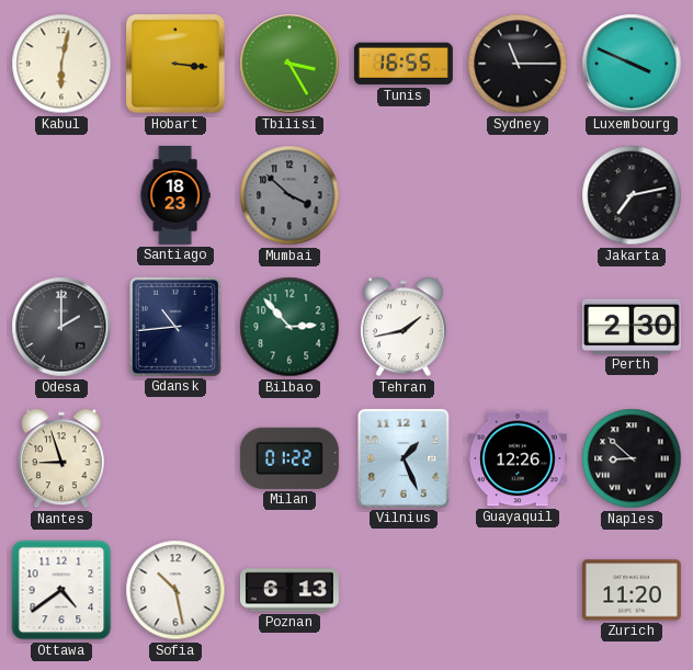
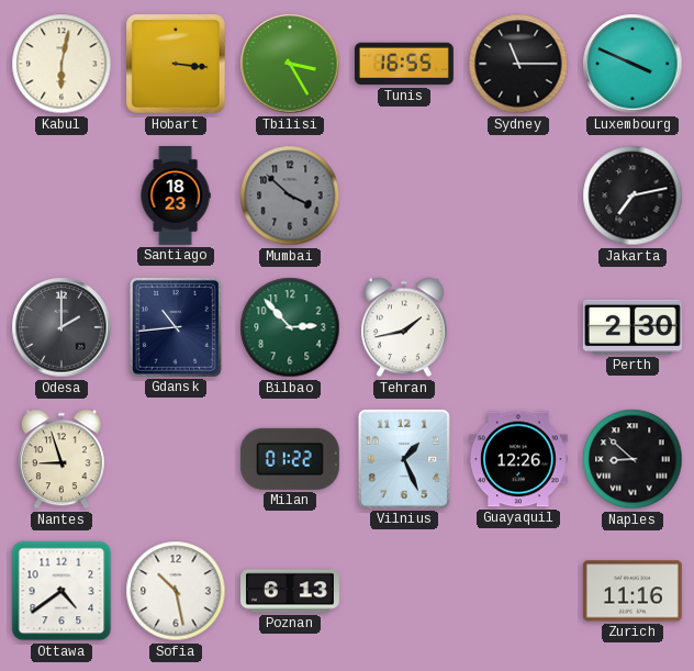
Zurich: 11:20 -> 11:16 (633, 591)
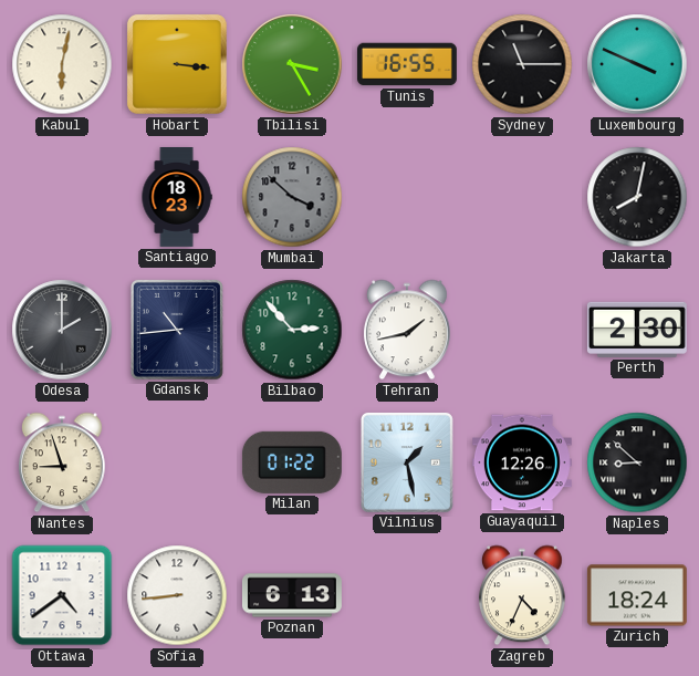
Jakarta: 7:13 -> 8:02 (637, 197)
Vilnius: 1:26 -> 1:28 (407, 462)
Sofia: 10:28 -> 8:44 (177, 595)
Zagreb: none -> 4:34 (522, 595)
Zurich: 11:16 -> 18:24 (637, 595)
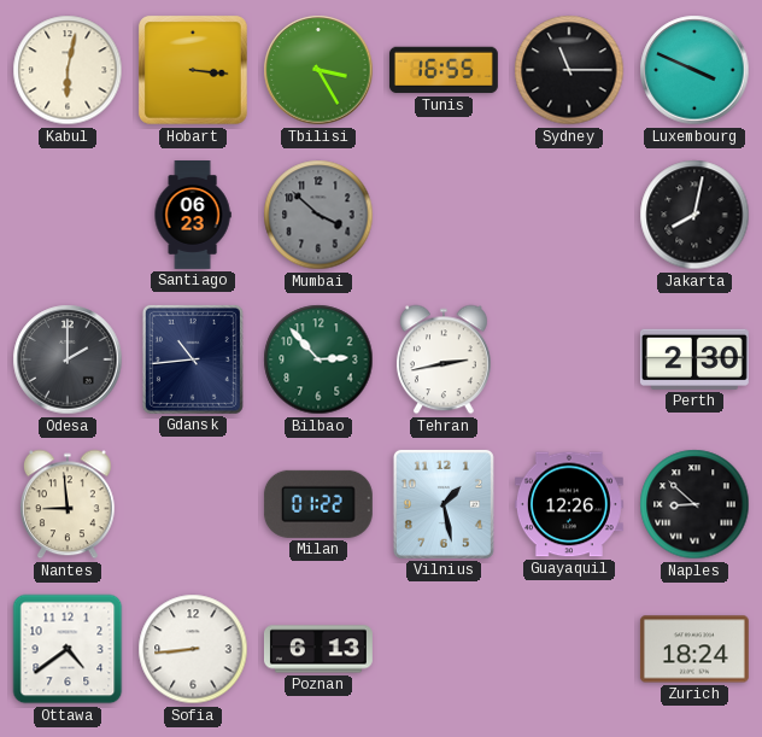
Santiago: 18:23 -> 06:23 (193, 216)
Tehran: 1:43 -> 2:43 (444, 359)
Nantes: 8:57 -> 8:59 (68, 504)
Zagreb: 4:34 -> none (522, 595)
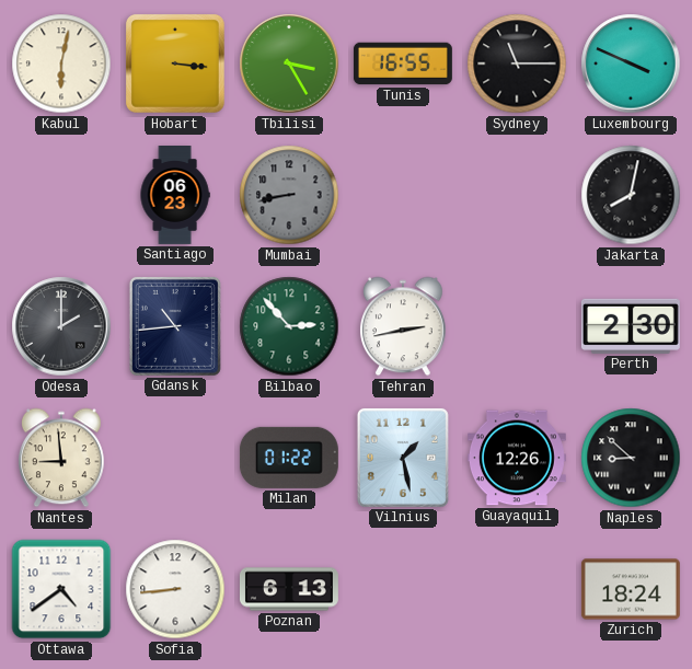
Mumbai: 3:52 -> 8:43 (289, 195)
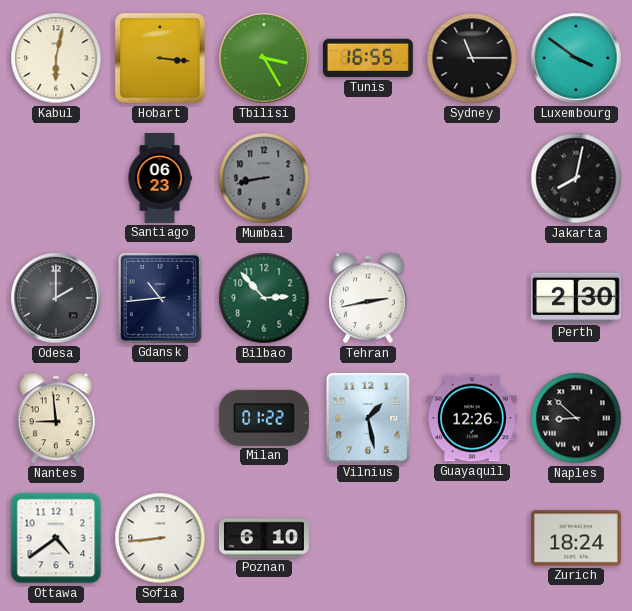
Luxembourg: 3:49 -> 3:51 (576, 58)
Poznan: 6:13 -> 6:10 (264, 538)
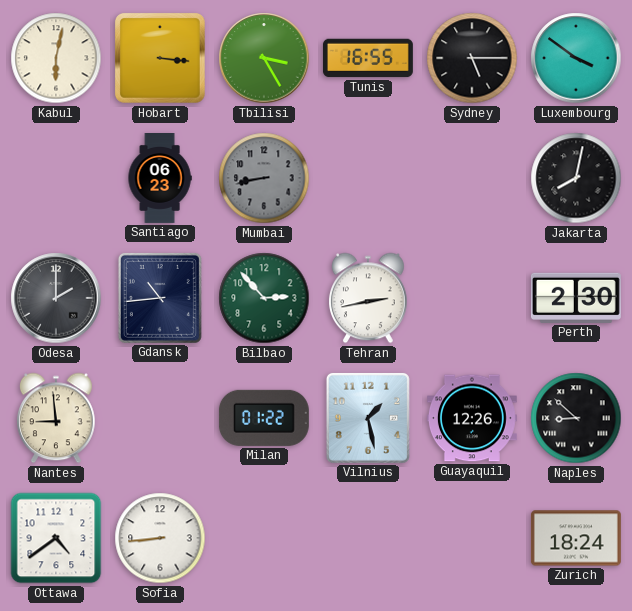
Sydney: 11:15 -> 5:15 (472, 58)
Poznan: 6:10 -> none (264, 538)
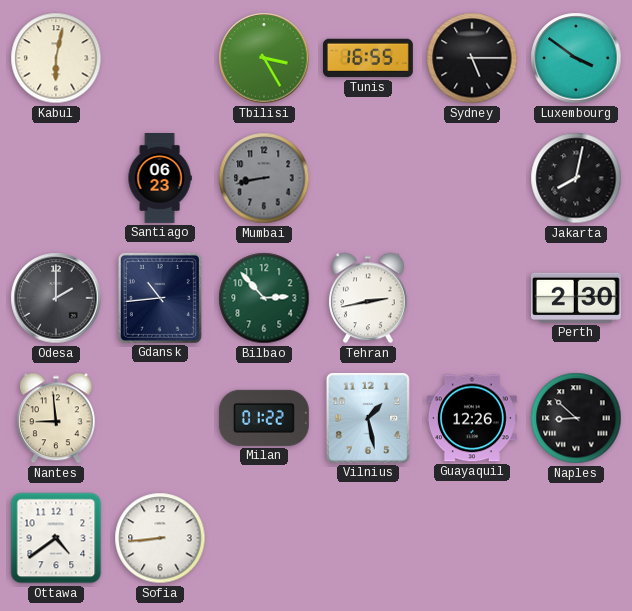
Hobart: 3:16 -> none (160, 58)
Zurich: 18:24 -> none (576, 538)
